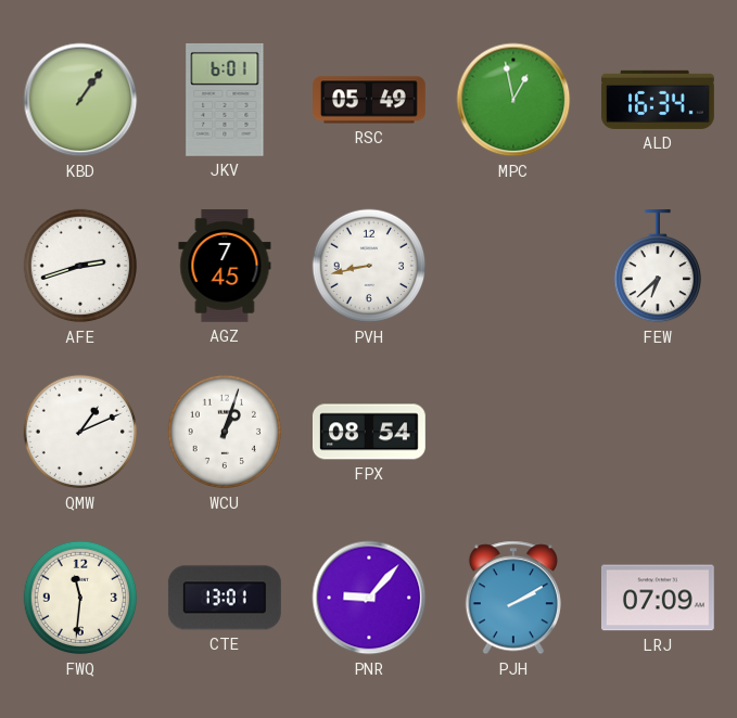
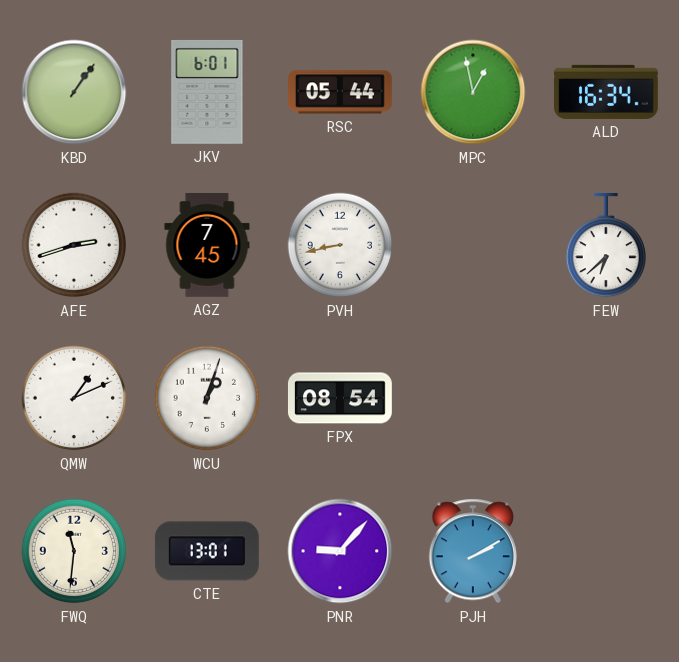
RSC: 05:49 -> 05:44 (341, 92)
LRJ: 07:09 -> none (658, 598)
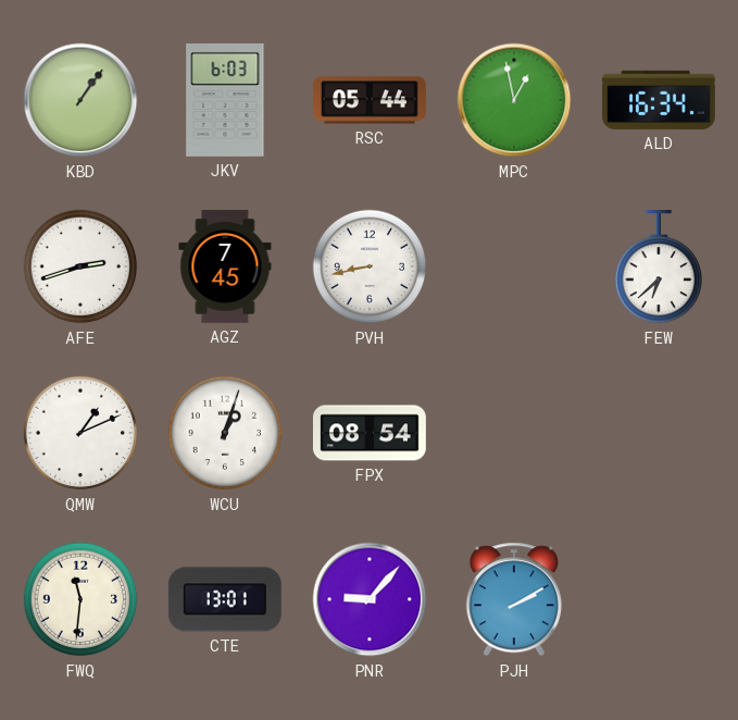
JKV: 6:01 -> 6:03 (225, 100)
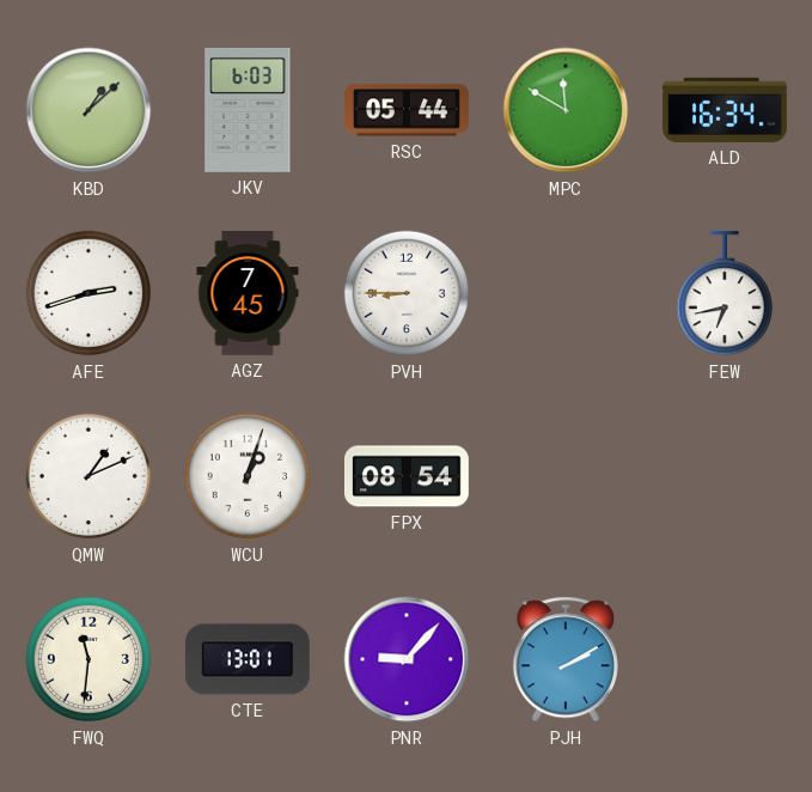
KBD: 1:06 -> 1:08 (88, 110)
MPC: 12:58 -> 11:50 (566, 110)
PVH: 8:43 -> 8:45 (407, 293)
FEW: 6:38 -> 6:43 (724, 293)
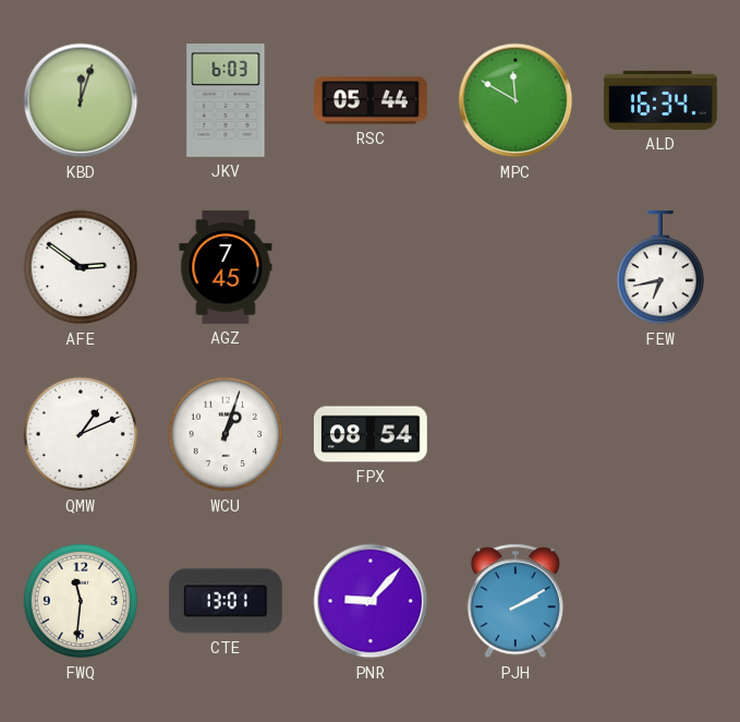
KBD: 1:08 -> 12:03 (81, 100)
AFE: 2:42 -> 2:51 (81, 267)
PVH: 8:45 -> none (407, 293)
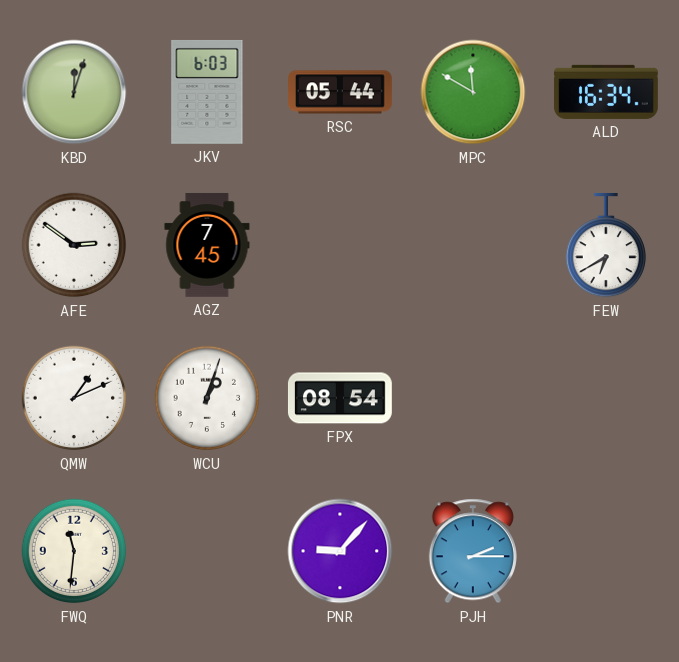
FEW: 6:43 -> 6:40 (605, 245)
CTE: 13:01 -> none (226, 601)
PJH: 2:10 -> 2:15 (473, 551)
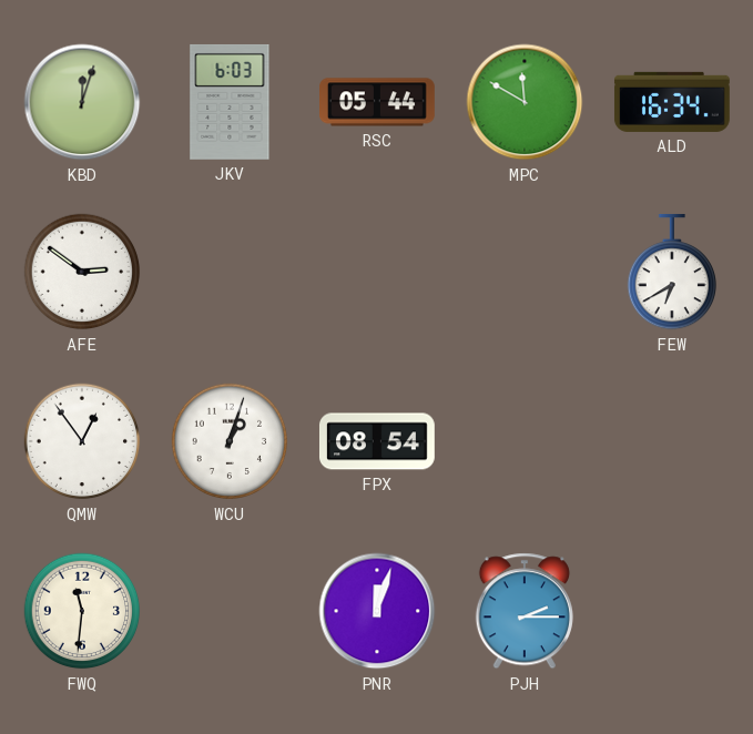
AGZ: 7:45 -> none (207, 245)
QMW: 1:11 -> 12:54 (82, 441)
PNR: 9:07 -> 12:03 (377, 611)
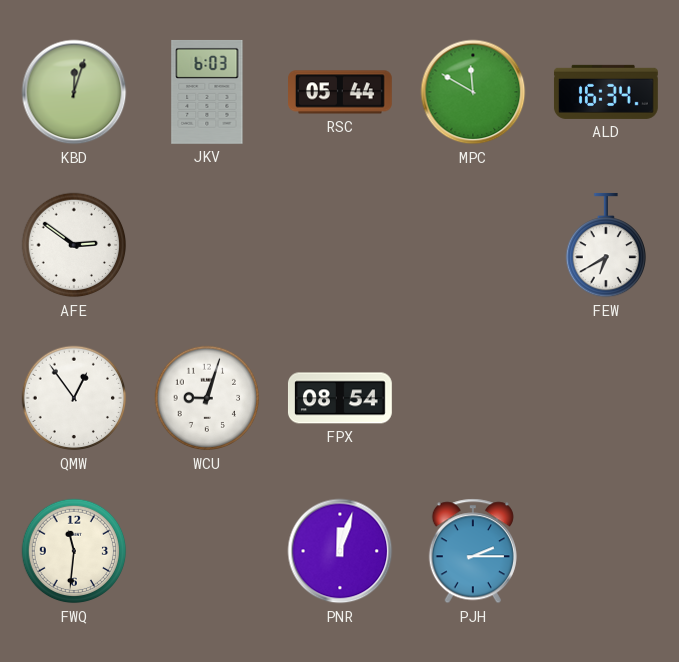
WCU: 1:03 -> 9:03 (207, 398)
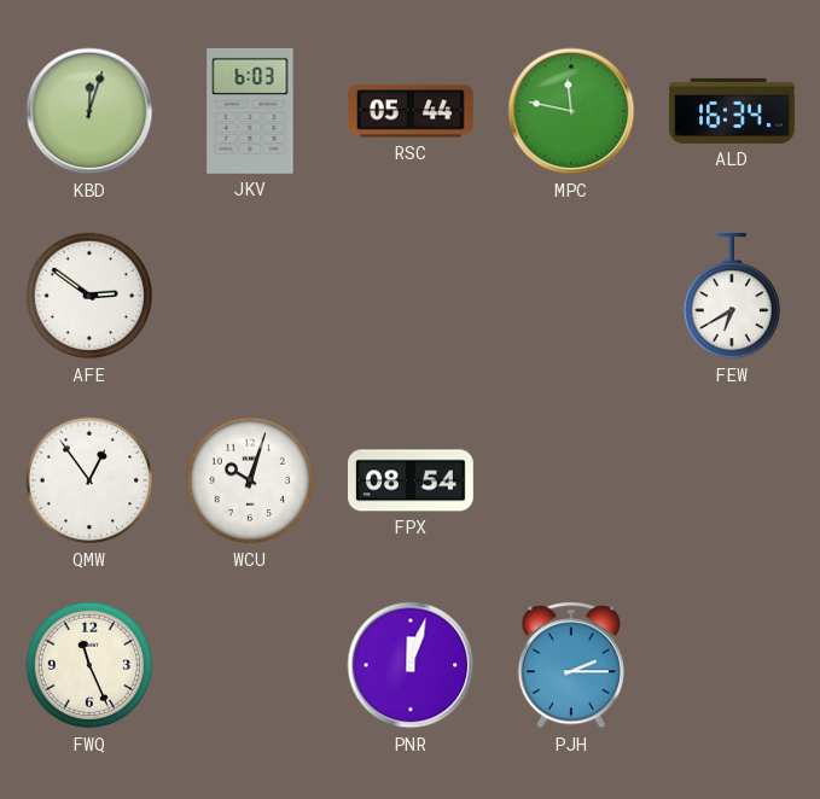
MPC: 11:50 -> 11:47 (571, 111)
WCU: 9:03 -> 10:03 (250, 480)
FWQ: 11:31 -> 11:26 (89, 665)
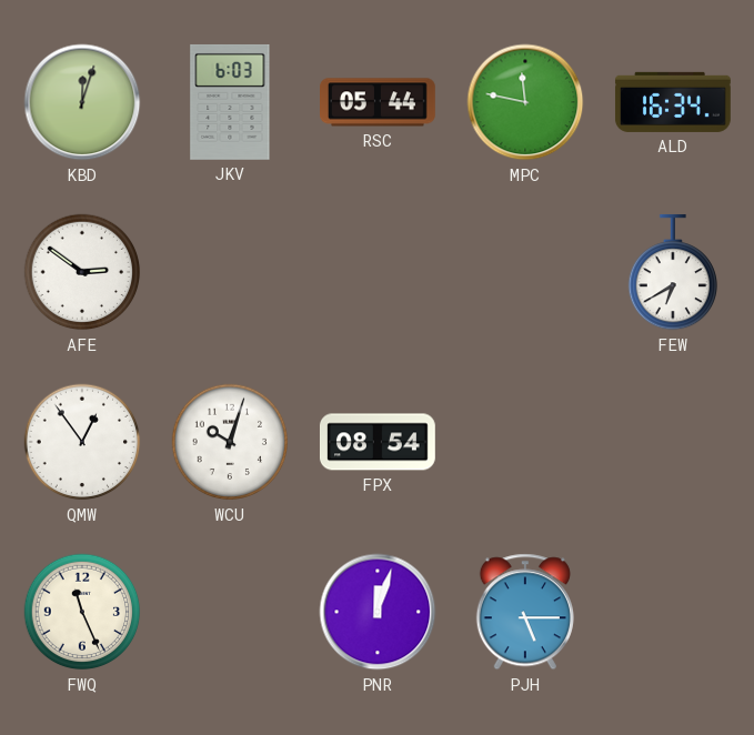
PJH: 2:15 -> 5:15 (525, 612)
